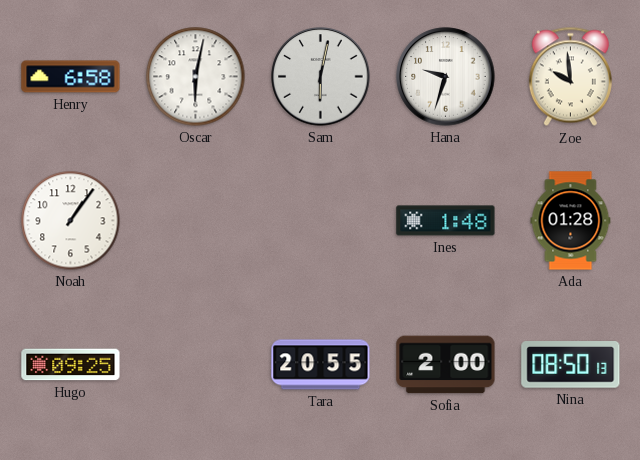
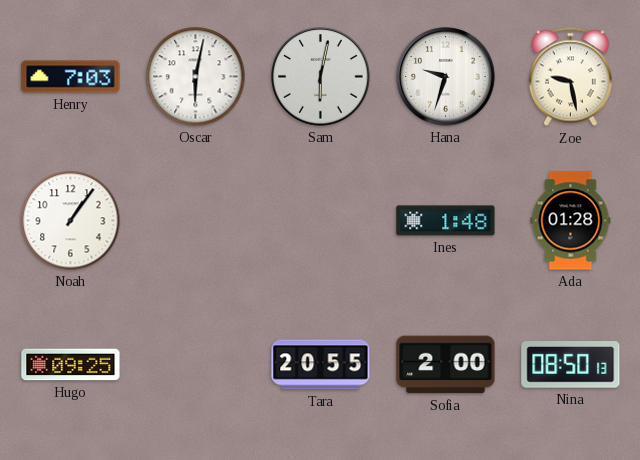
Henry: 6:58 -> 7:03 (71, 77)
Zoe: 9:59 -> 9:28 (570, 77)
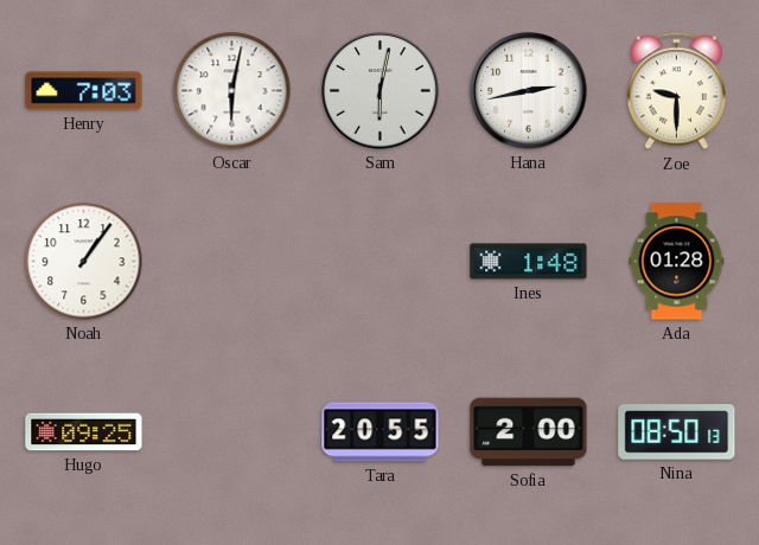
Hana: 9:33 -> 2:43 (529, 91)
Zoe: 9:28 -> 9:30 (676, 91)
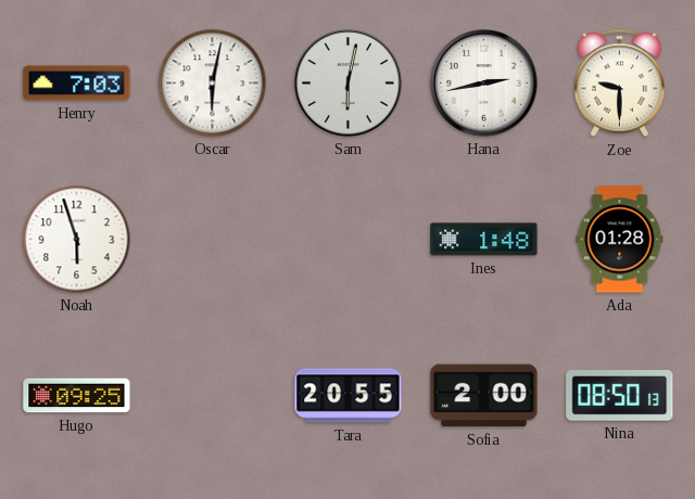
Noah: 1:06 -> 5:57 (77, 240)
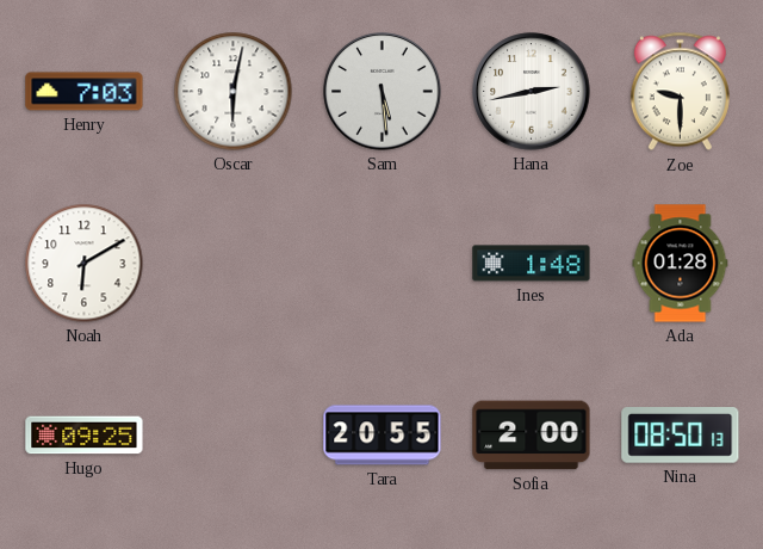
Sam: 6:02 -> 5:29 (383, 92)
Noah: 5:57 -> 6:10 (85, 264)
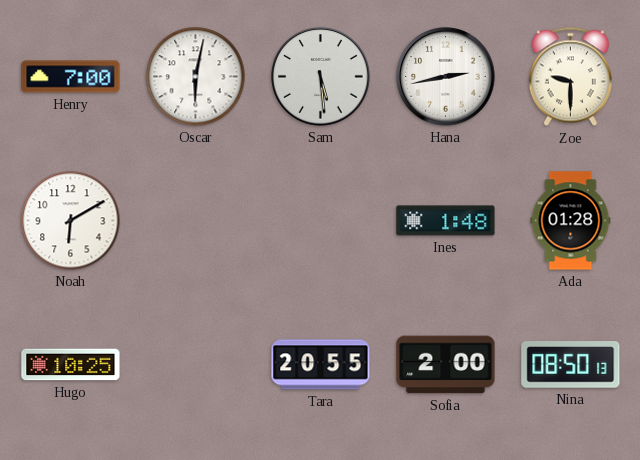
Henry: 7:03 -> 7:00 (71, 77)
Hugo: 09:25 -> 10:25 (71, 365)
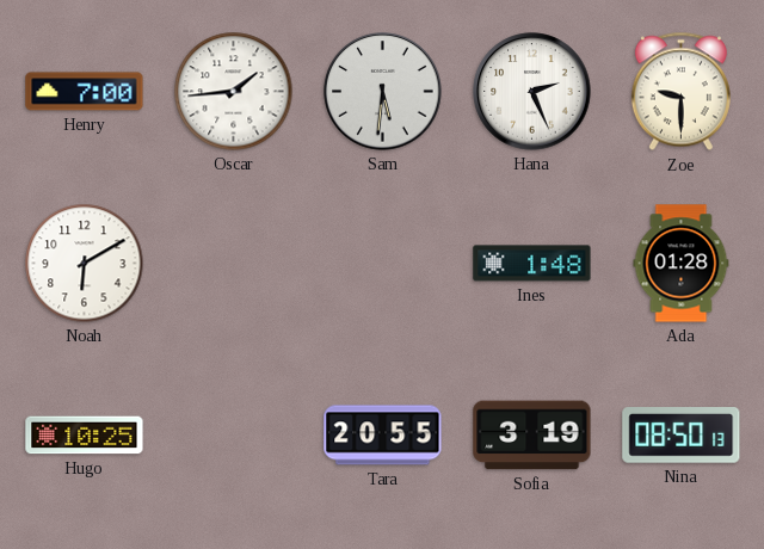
Oscar: 6:02 -> 1:44 (234, 92)
Sam: 5:29 -> 5:31 (383, 92)
Hana: 2:43 -> 2:26 (532, 92)
Sofia: 2:00 -> 3:19 (532, 436)
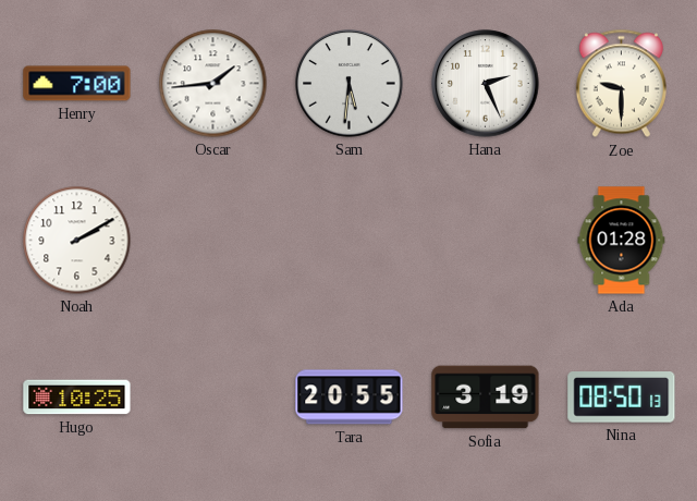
Noah: 6:10 -> 2:10 (77, 241)
Ines: 1:48 -> none (532, 264)
